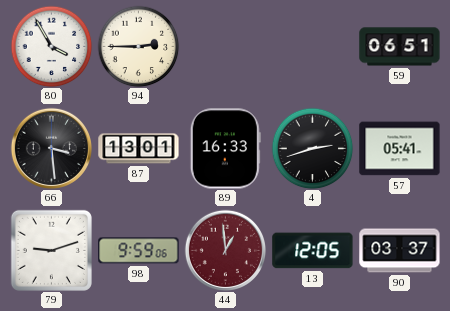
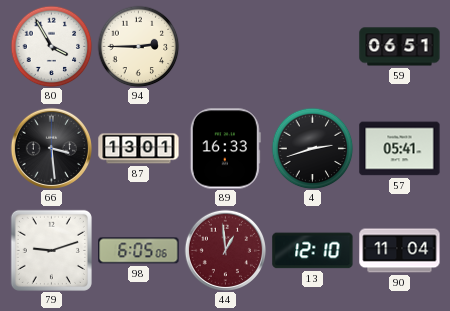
98: 9:59 -> 6:05 (139, 251)
13: 12:05 -> 12:10 (313, 251)
90: 03:37 -> 11:04 (400, 251)
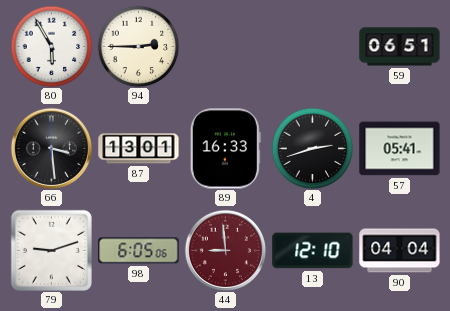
80: 3:55 -> 5:55 (51, 46)
44: 12:59 -> 8:59 (225, 250)
90: 11:04 -> 04:04 (400, 251)
